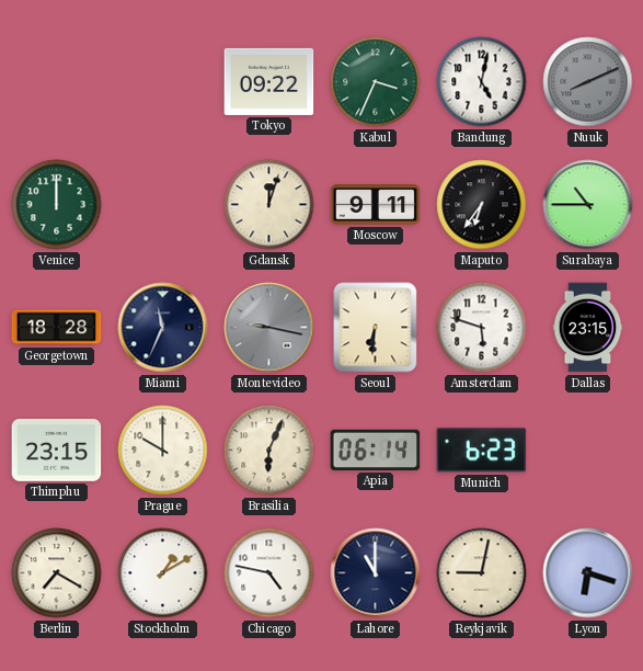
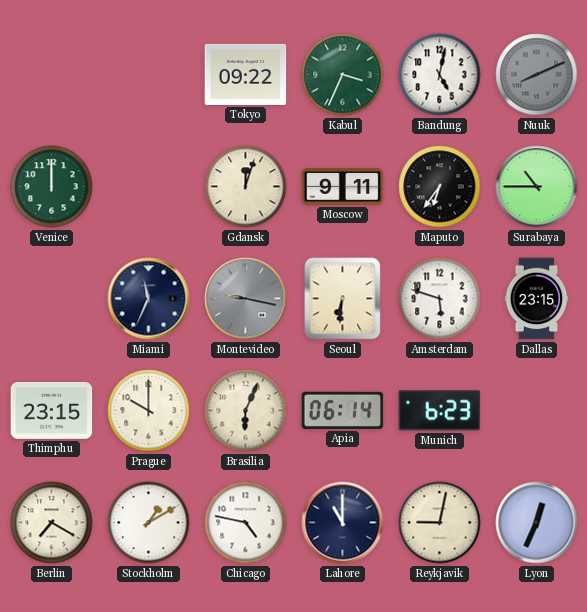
Georgetown: 18:28 -> none (57, 328)
Lyon: 6:18 -> 12:34 (537, 523)
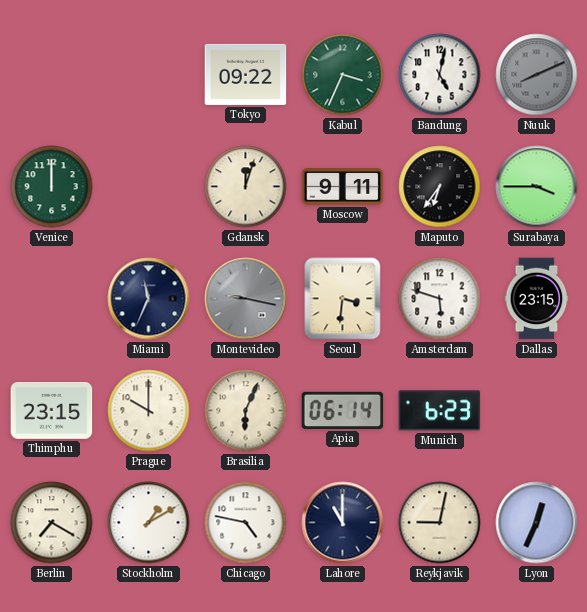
Surabaya: 10:45 -> 3:45 (537, 187)
Seoul: 6:31 -> 3:31 (343, 299)
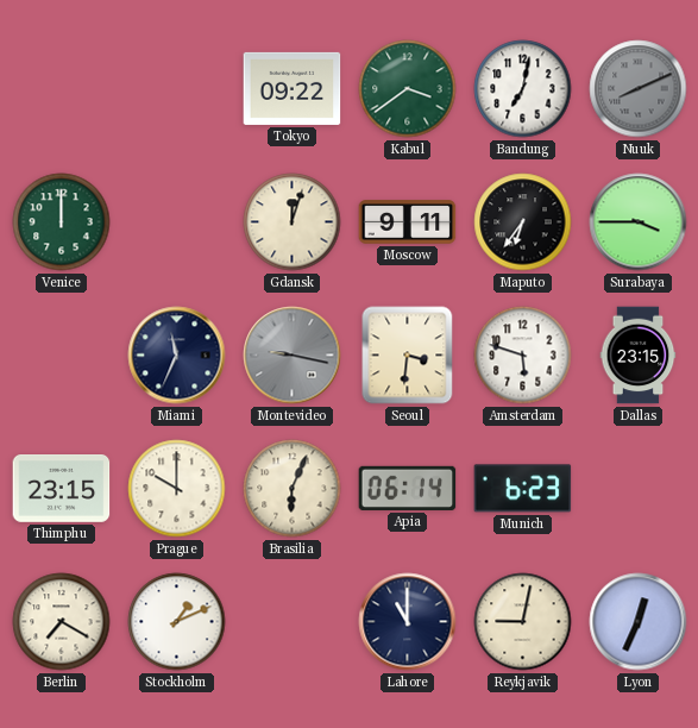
Kabul: 3:34 -> 3:39 (408, 89)
Bandung: 5:02 -> 7:02 (523, 89)
Stockholm: 1:10 -> 1:11 (177, 622)
Chicago: 4:47 -> none (246, 523)
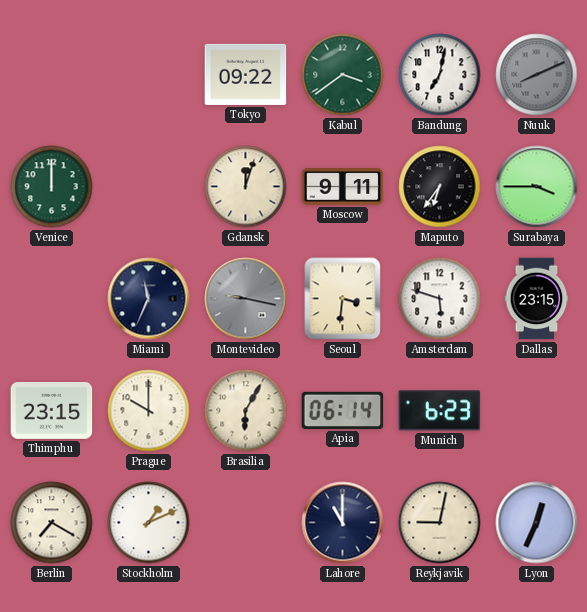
Brasilia: 6:04 -> 6:05 (246, 411)
